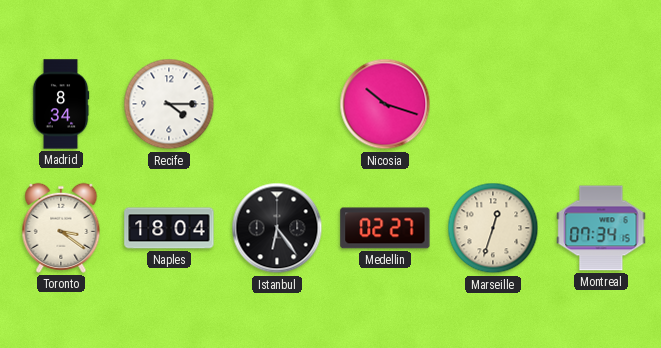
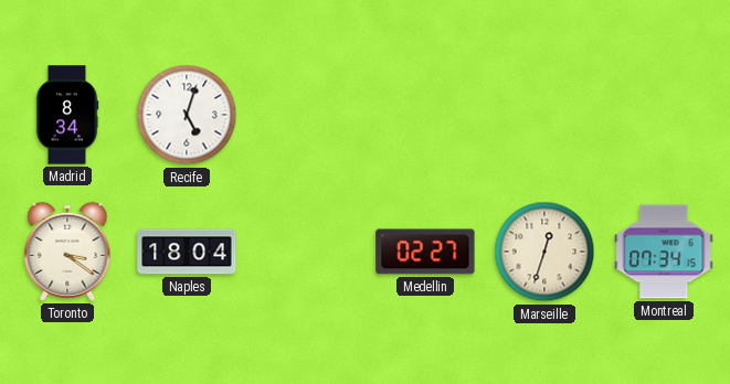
Recife: 4:15 -> 5:03 (187, 115)
Nicosia: 10:18 -> none (385, 104)
Istanbul: 6:24 -> none (277, 228)
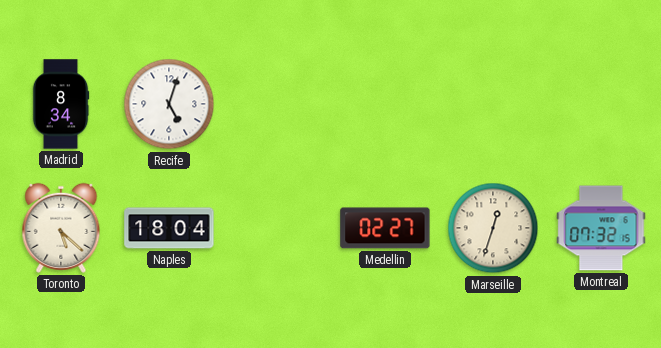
Toronto: 3:21 -> 5:22 (61, 228)
Montreal: 07:34 -> 07:32 (601, 228)
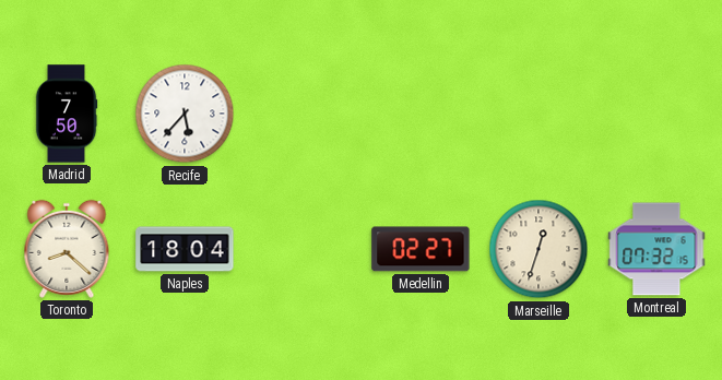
Madrid: 8:34 -> 7:50 (67, 114)
Recife: 5:03 -> 5:37 (185, 114)
Toronto: 5:22 -> 8:22 (67, 249)
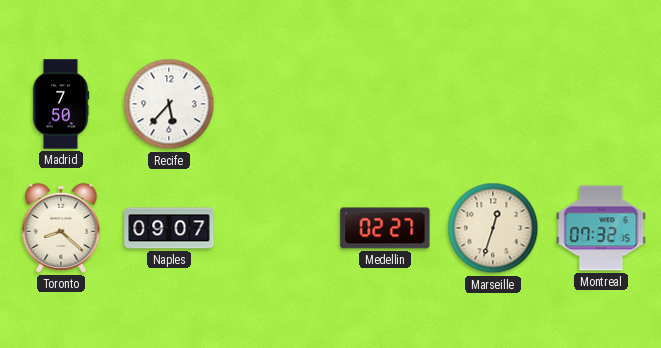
Naples: 18:04 -> 09:07 (169, 228)
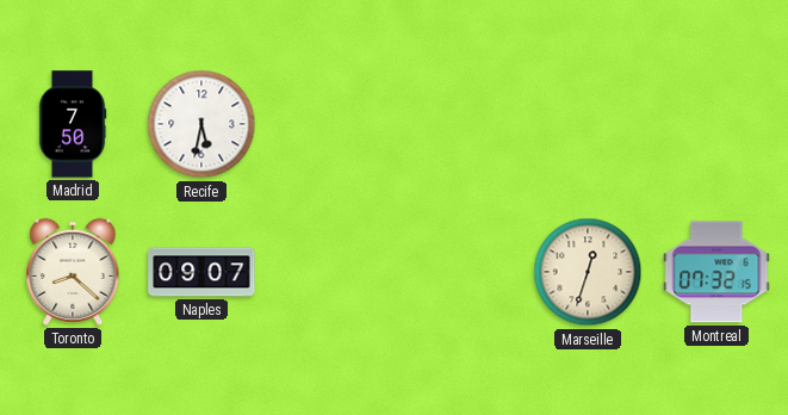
Recife: 5:37 -> 5:32 (201, 124)
Medellin: 02:27 -> none (385, 228)
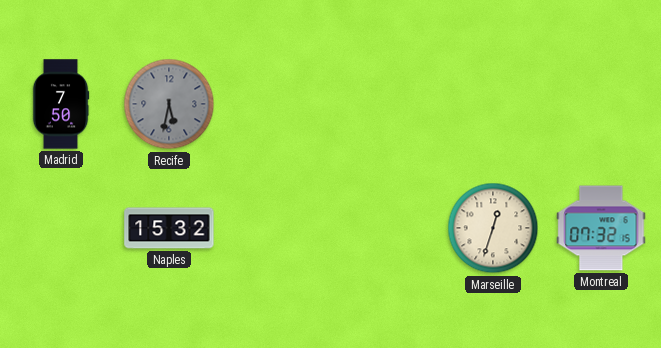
Recife dial: white -> grey (169, 104)
Toronto: 8:22 -> none (73, 272)
Naples: 09:07 -> 15:32 (169, 228)
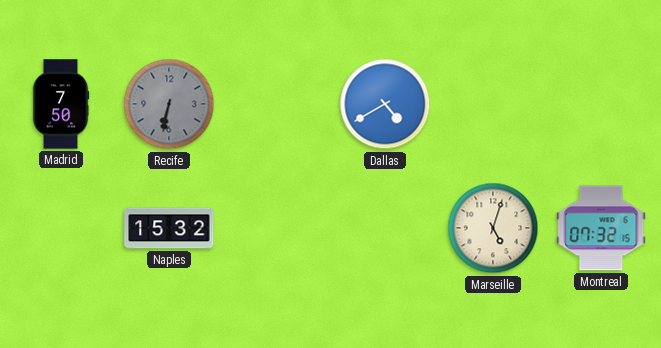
Recife: 5:32 -> 6:32 (169, 104)
Dallas: none -> 4:40 (385, 104)
Marseille: 12:33 -> 5:03 (493, 228)
